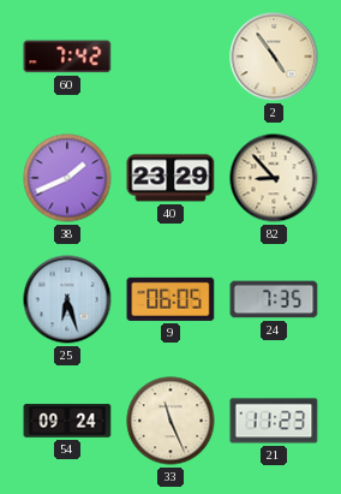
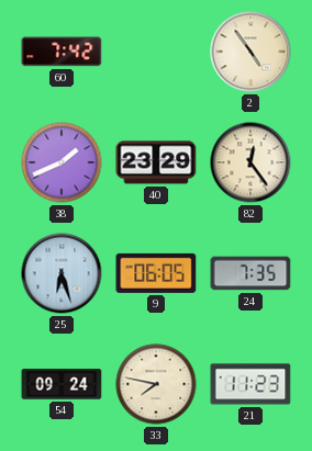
82: 8:53 -> 12:24 (250, 162)
33: 11:26 -> 7:47 (156, 384)
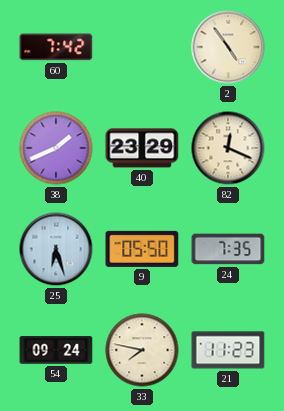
82: 12:24 -> 12:19 (228, 148)
9: 06:05 -> 05:50 (142, 249)
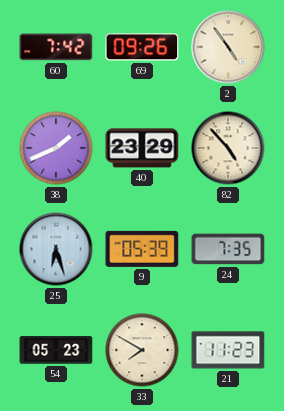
69: none -> 09:26 (142, 47)
82: 12:19 -> 4:53 (228, 148)
9: 05:50 -> 05:39 (142, 249)
54: 09:24 -> 05:23 (56, 350)
33: 7:47 -> 7:50 (142, 350)
